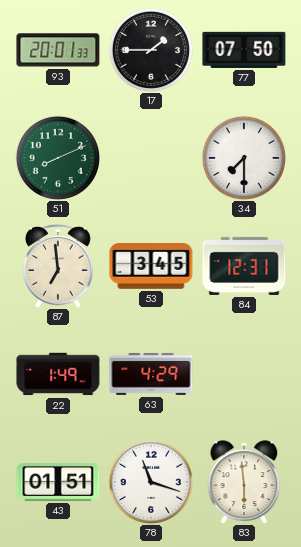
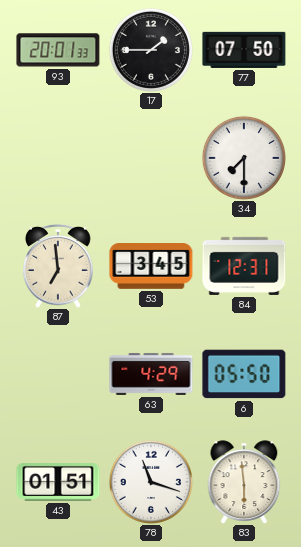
51: 8:11 -> none (58, 158)
22: 1:49 -> none (58, 374)
6: none -> 05:50 (244, 374)
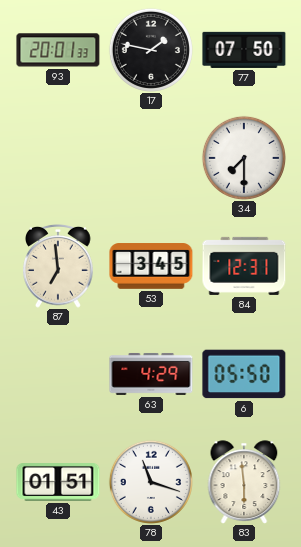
17: 1:45 -> 1:47 (151, 50)
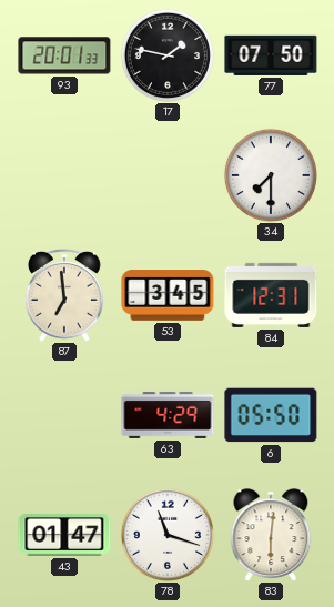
43: 01:51 -> 01:47 (64, 536)
83: 5:59 -> 6:01 (271, 535)
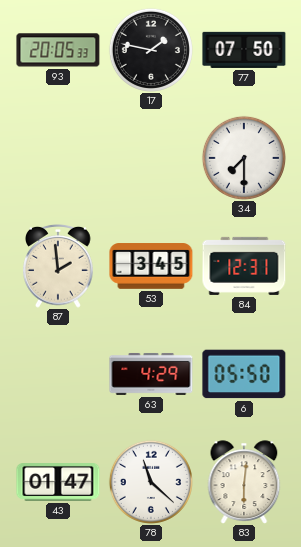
93: 20:01 -> 20:05 (58, 50)
87: 6:59 -> 1:59 (58, 266)
78: 11:18 -> 11:22 (151, 482)
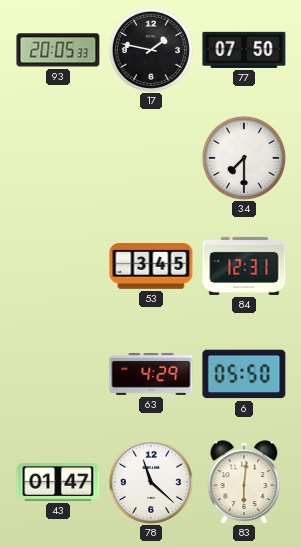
87: 1:59 -> none (58, 266)
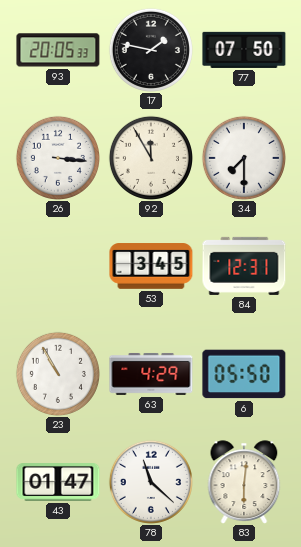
26: none -> 3:16 (58, 158)
92: none -> 11:55 (151, 158)
23: none -> 10:55 (58, 374)
